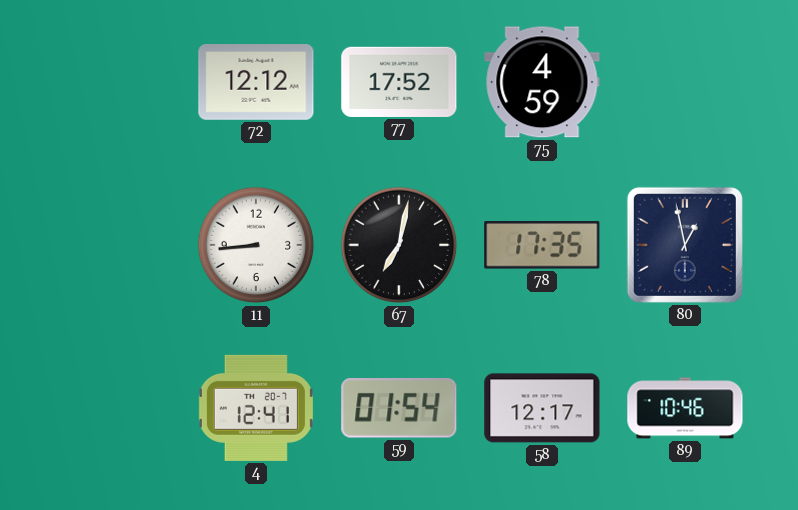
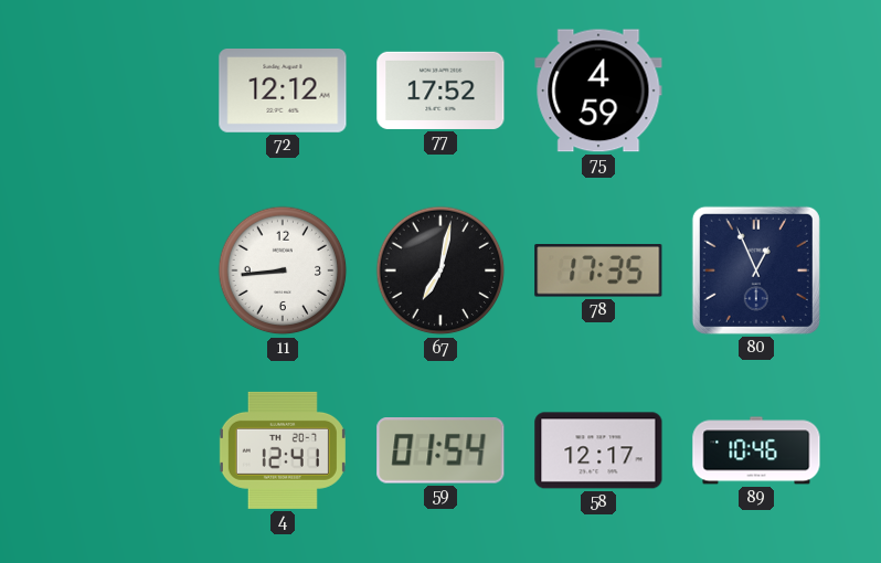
80: 12:58 -> 12:56 (756, 270)
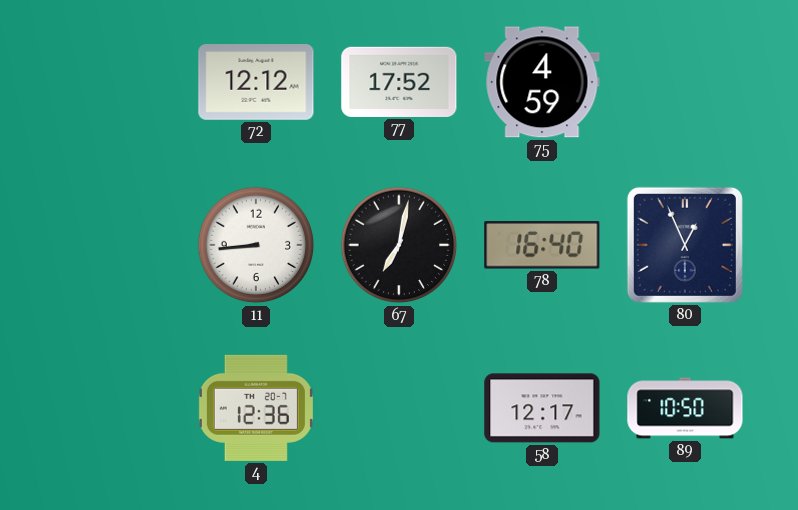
78: 17:35 -> 16:40 (542, 245)
4: 12:41 -> 12:36 (256, 408)
59: 01:54 -> none (440, 452)
89: 10:46 -> 10:50 (685, 408)
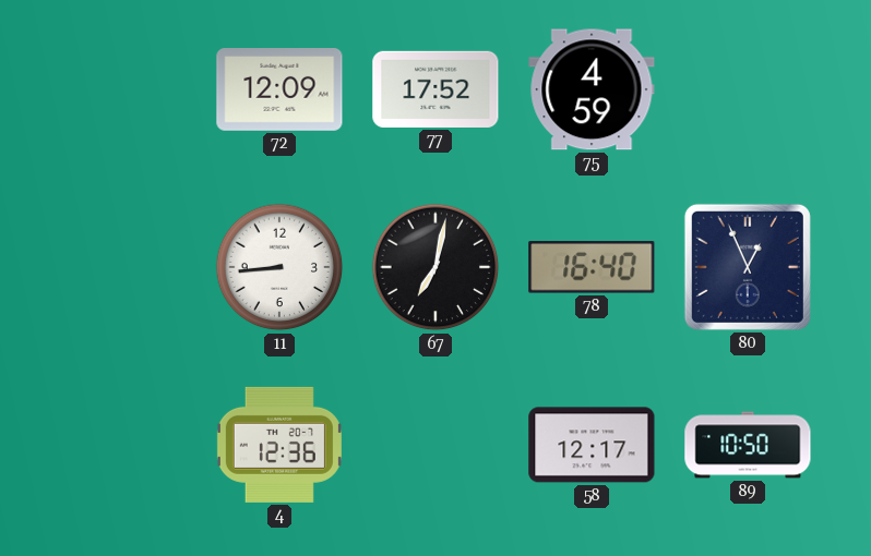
72: 12:12 -> 12:09 (279, 90)
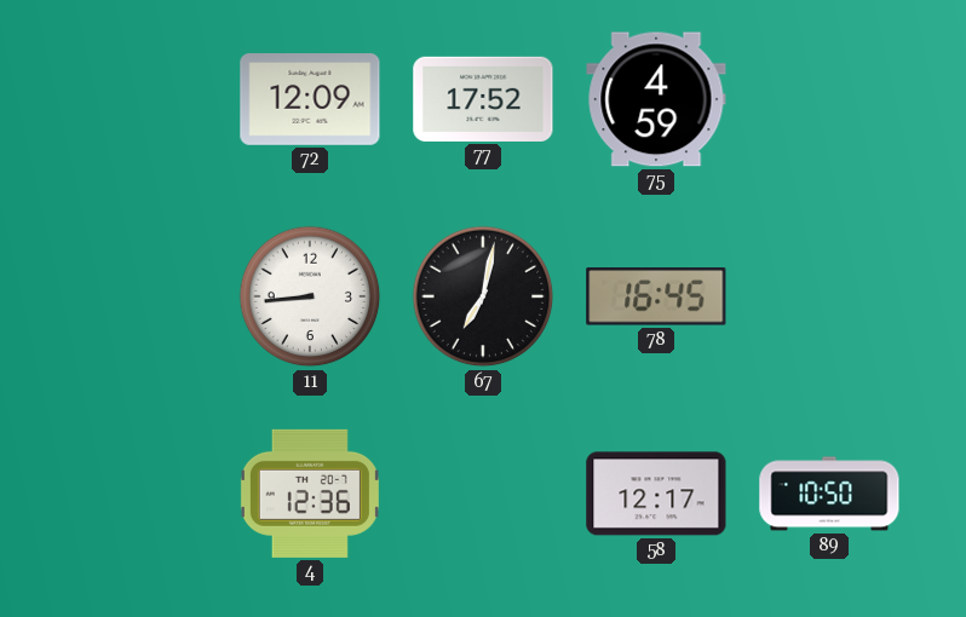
78: 16:40 -> 16:45 (656, 296)
80: 12:56 -> none (748, 267)
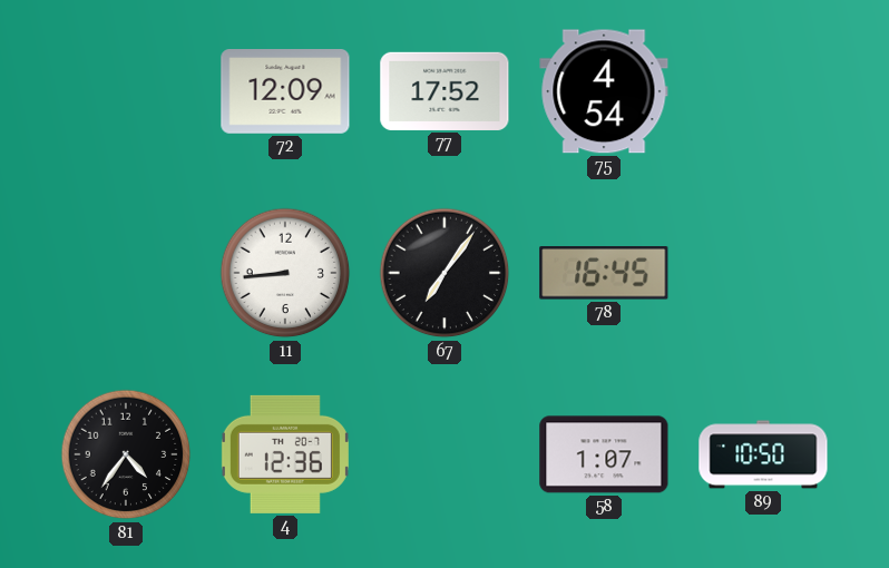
75: 4:59 -> 4:54 (604, 91)
67: 7:02 -> 7:06 (444, 273)
81: none -> 4:36 (126, 454)
58: 12:17 -> 1:07 (604, 454)
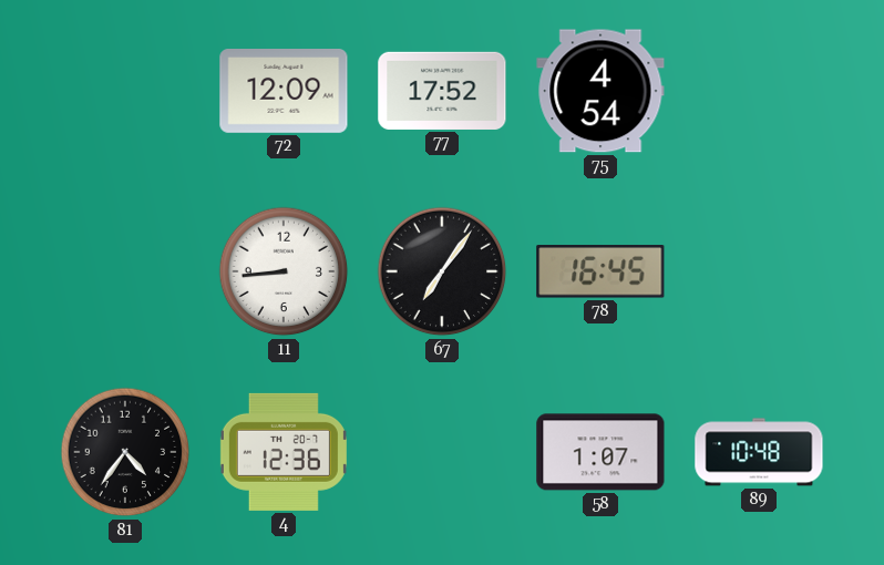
89: 10:50 -> 10:48 (759, 452)
